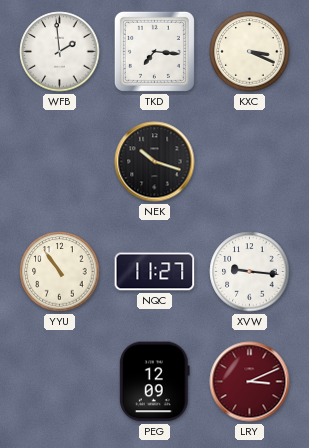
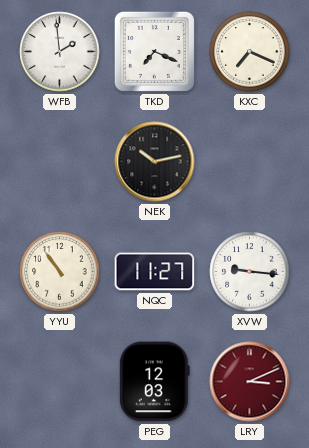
TKD: 7:16 -> 7:19 (154, 51)
KXC: 3:19 -> 7:19 (250, 52)
NEK: 10:18 -> 10:13 (155, 162)
PEG: 12:09 -> 12:03 (154, 382)
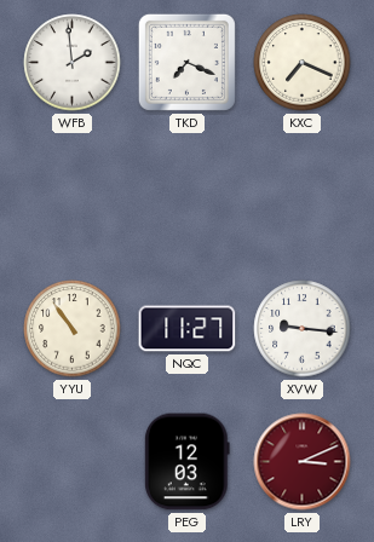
NEK: 10:13 -> none (155, 162)
